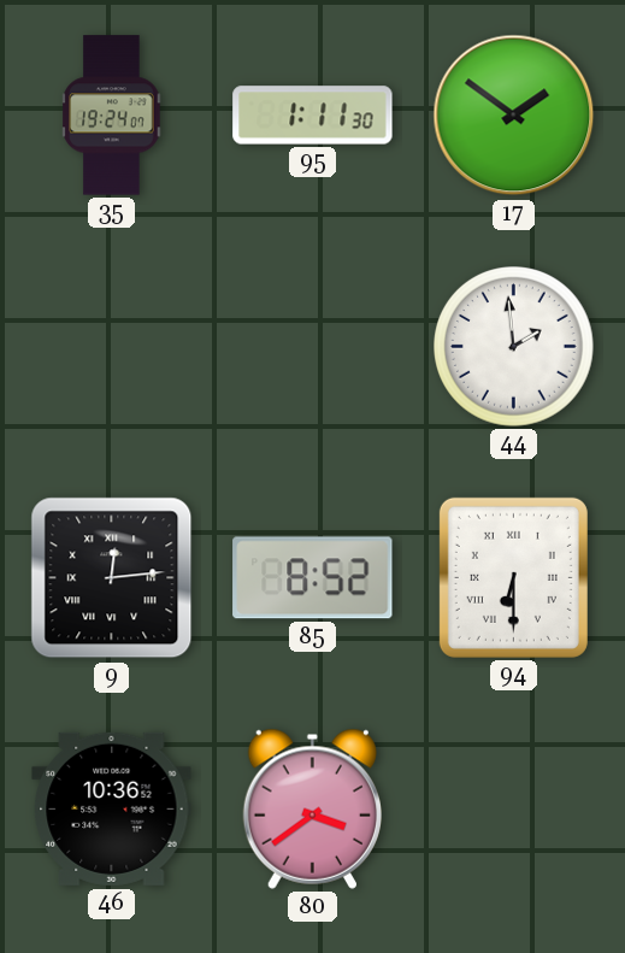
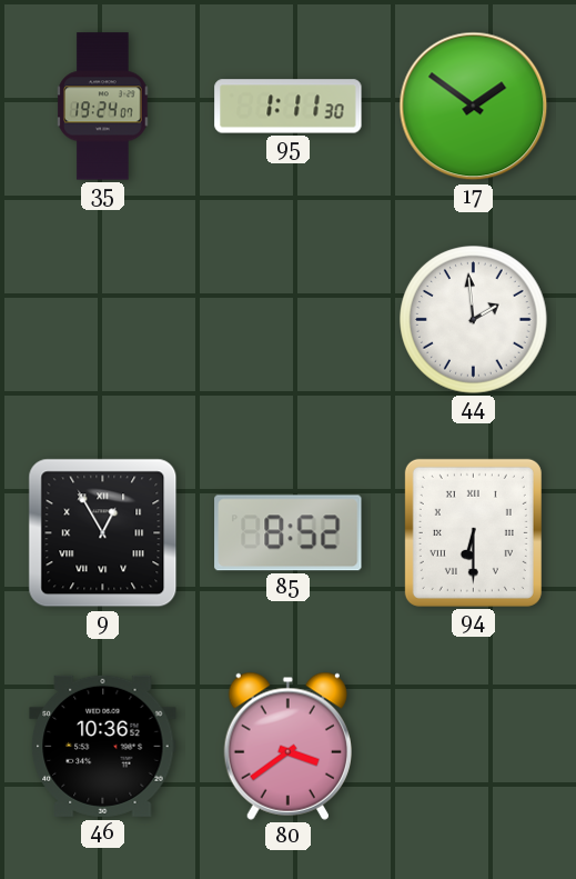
9: 12:14 -> 12:55 (103, 533)
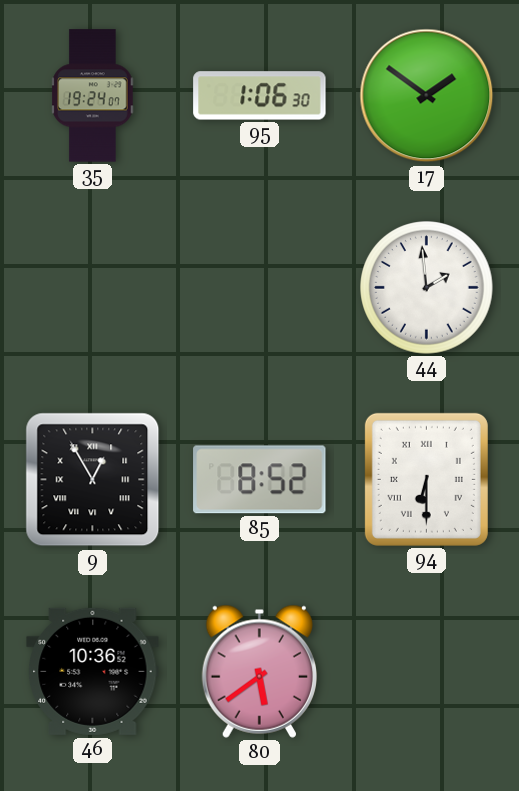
95: 1:11 -> 1:06 (260, 96)
80: 3:39 -> 5:39 (259, 671)
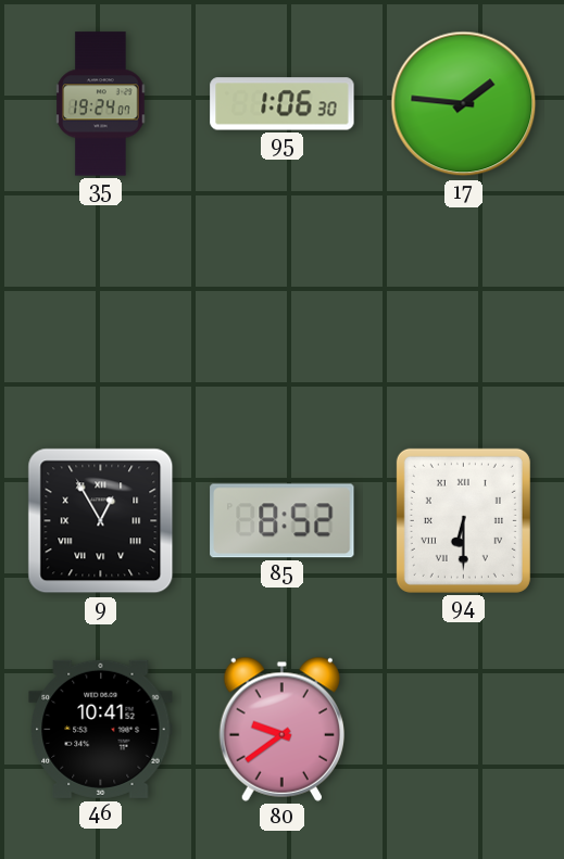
17: 1:51 -> 1:46 (464, 104)
44: 1:59 -> none (427, 288)
46: 10:36 -> 10:41 (101, 729)
80: 5:39 -> 9:39 (281, 729)
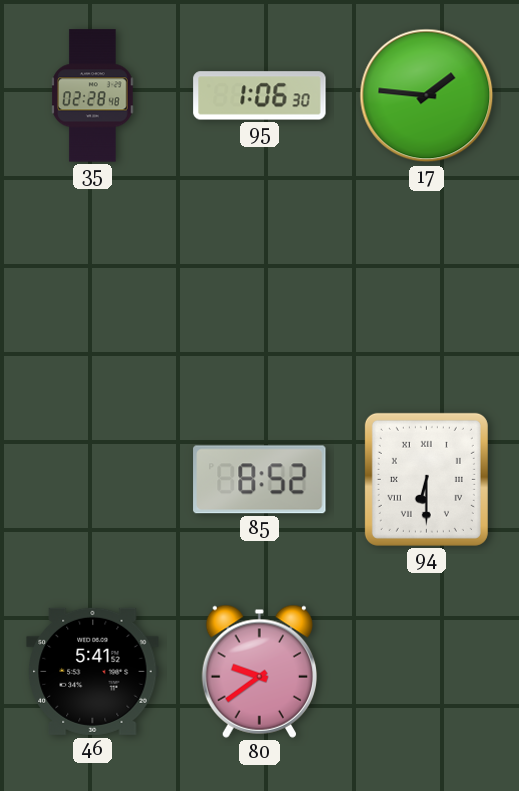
35: 19:24 -> 02:28 (93, 96)
9: 12:55 -> none (101, 521)
46: 10:41 -> 5:41 (93, 671)
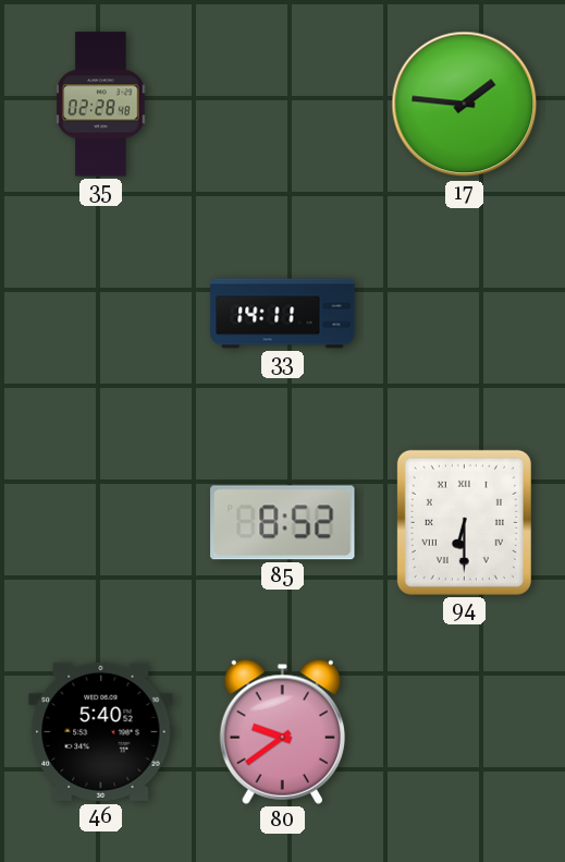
95: 1:06 -> none (260, 96)
33: none -> 14:11 (283, 314)
46: 5:41 -> 5:40 (101, 731)
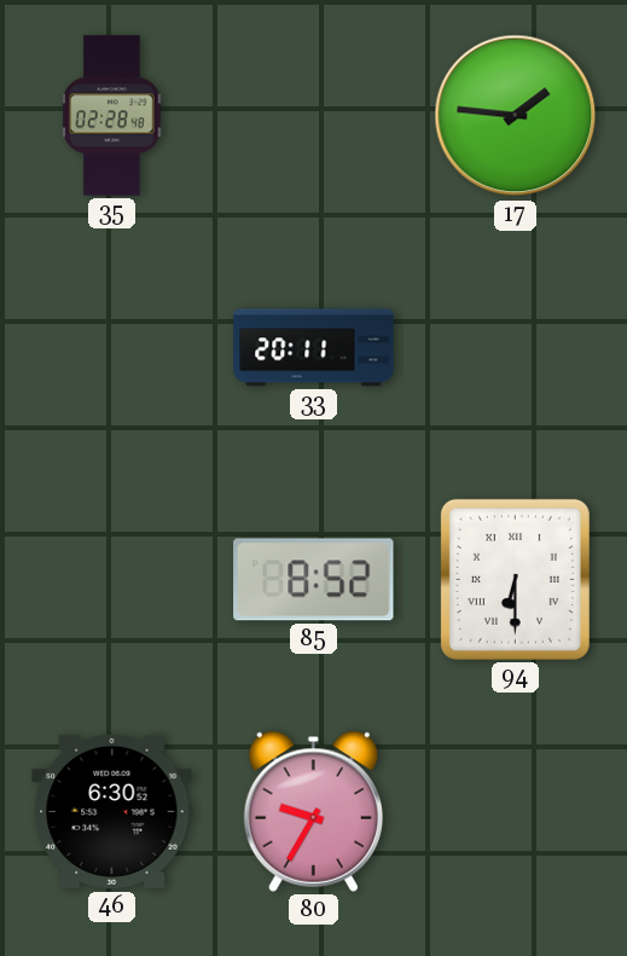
33: 14:11 -> 20:11 (314, 348)
46: 5:40 -> 6:30 (112, 811)
80: 9:39 -> 9:35 (313, 811)
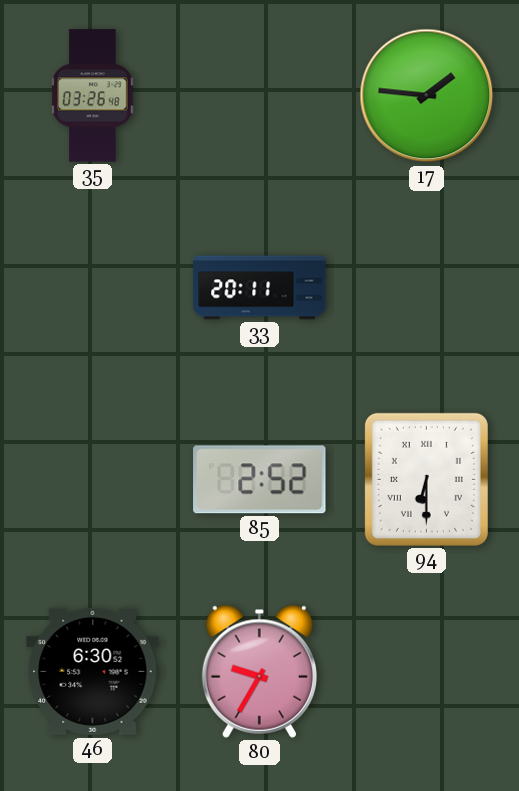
35: 02:28 -> 03:26 (93, 96)
85: 8:52 -> 2:52 (260, 480)
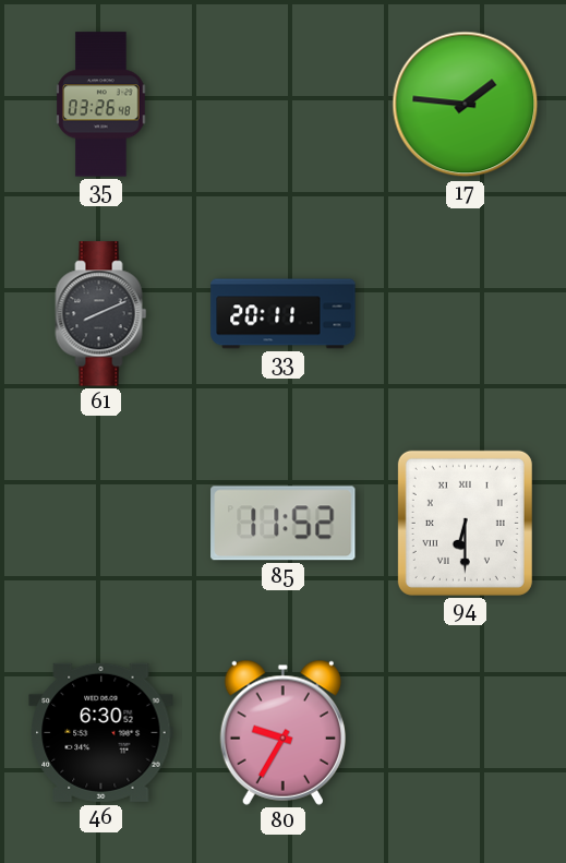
61: none -> 8:11 (101, 314)
85: 2:52 -> 11:52 (284, 524)
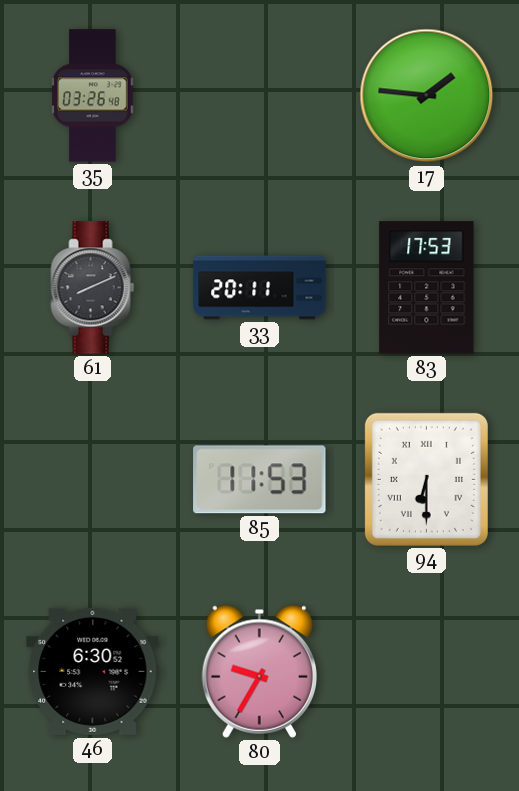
83: none -> 17:53 (427, 288)
85: 11:52 -> 11:53 (260, 480)
